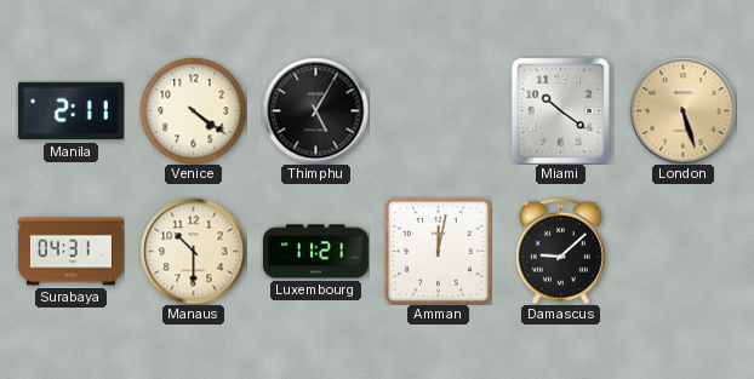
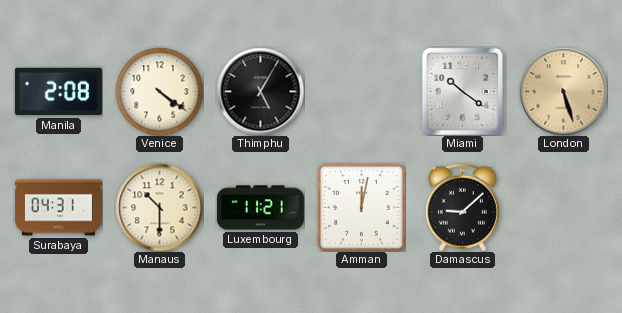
Manila: 2:11 -> 2:08 (58, 92)
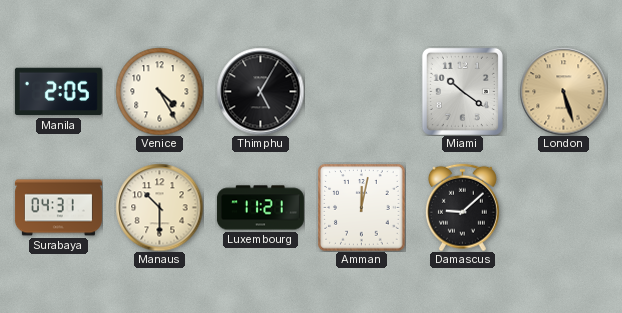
Manila: 2:08 -> 2:05 (58, 92)
Venice: 4:21 -> 4:25 (159, 91)
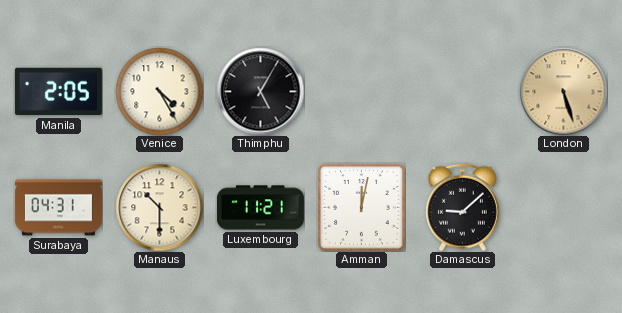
Miami: 10:21 -> none (462, 91)
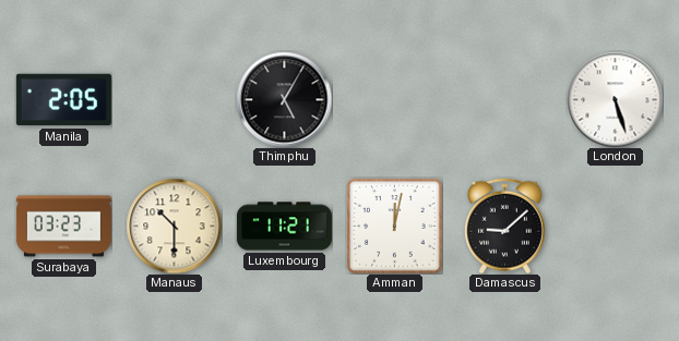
Venice: 4:25 -> none (159, 91)
London dial: champagne -> white (615, 99)
Surabaya: 04:31 -> 03:23 (63, 227)
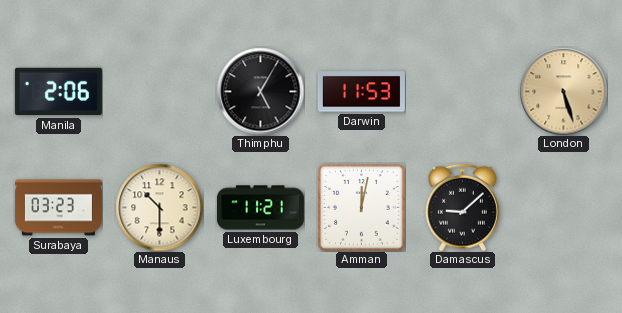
Manila: 2:05 -> 2:06 (58, 92)
Darwin: none -> 11:53 (361, 92)
London dial: white -> champagne (563, 91)
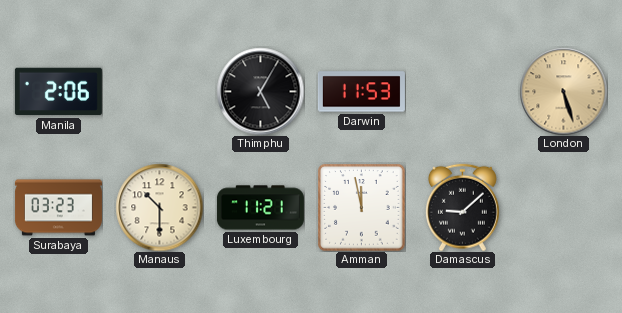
Amman: 12:02 -> 11:58 (361, 207)
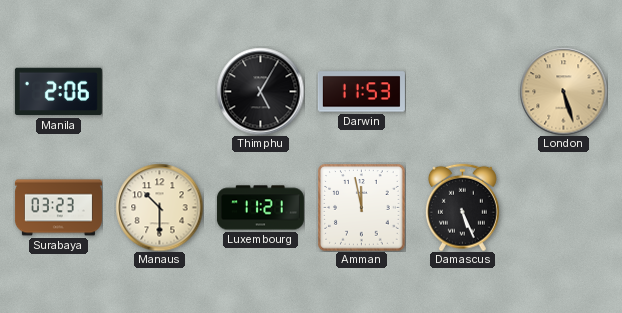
Damascus: 9:08 -> 5:26 (462, 207)
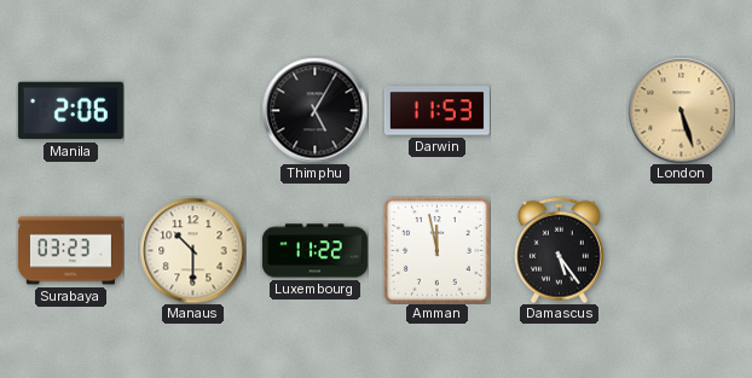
Luxembourg: 11:21 -> 11:22 (314, 251)
Damascus: 5:26 -> 5:24 (559, 250)
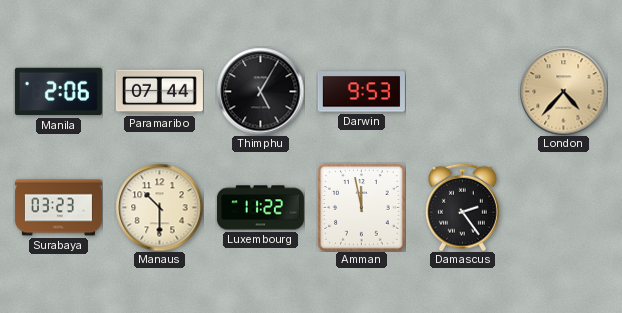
Paramaribo: none -> 07:44 (159, 92)
Darwin: 11:53 -> 9:53 (361, 92)
London: 5:27 -> 4:37 (563, 91)
Damascus: 5:24 -> 2:24 (462, 207)
